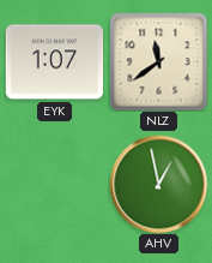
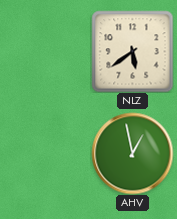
EYK: 1:07 -> none (54, 62)
NLZ: 11:39 -> 5:39 (132, 51)
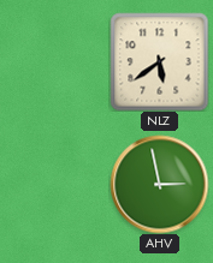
AHV: 12:58 -> 2:58 (159, 184)
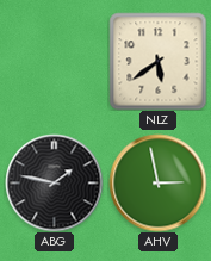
ABG: none -> 1:47 (54, 182)
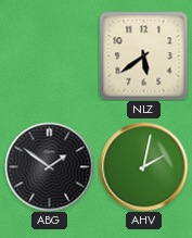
ABG: 1:47 -> 1:51 (49, 166)
AHV: 2:58 -> 2:02 (143, 166)
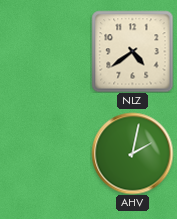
NLZ: 5:39 -> 4:39 (132, 51)
ABG: 1:51 -> none (49, 166)
